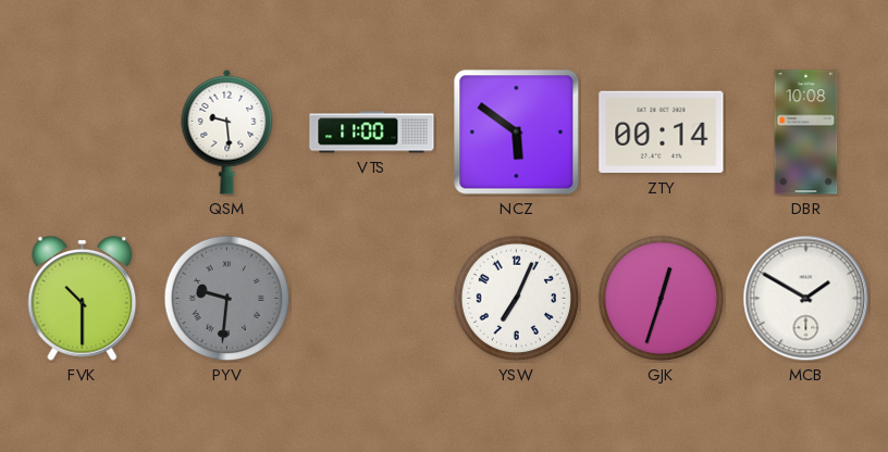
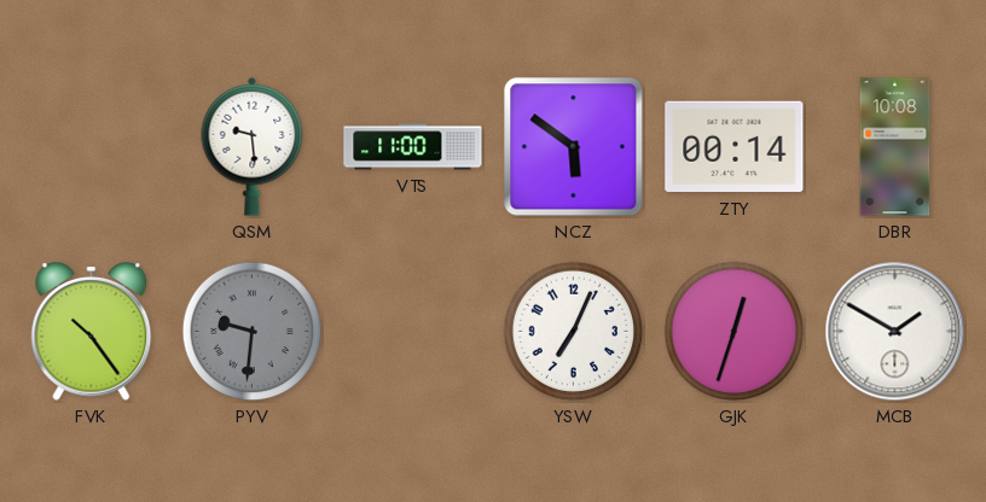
FVK: 10:30 -> 10:24 (92, 331)
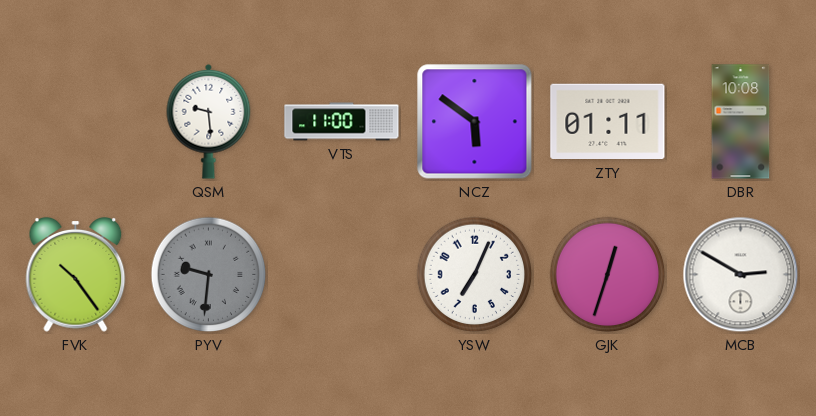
ZTY: 00:14 -> 01:11 (608, 122)
MCB: 1:50 -> 2:50 (741, 275)
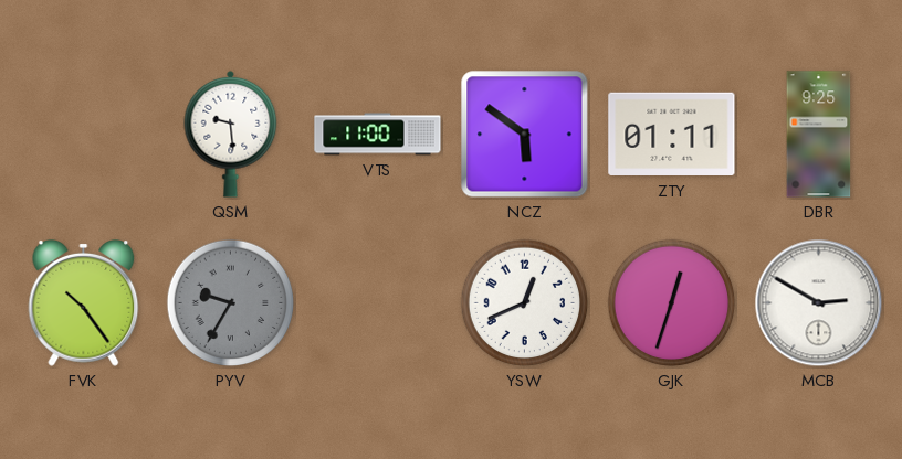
DBR: 10:08 -> 9:25 (819, 135)
PYV: 9:31 -> 9:35 (231, 303)
YSW: 7:04 -> 12:41 (525, 303)
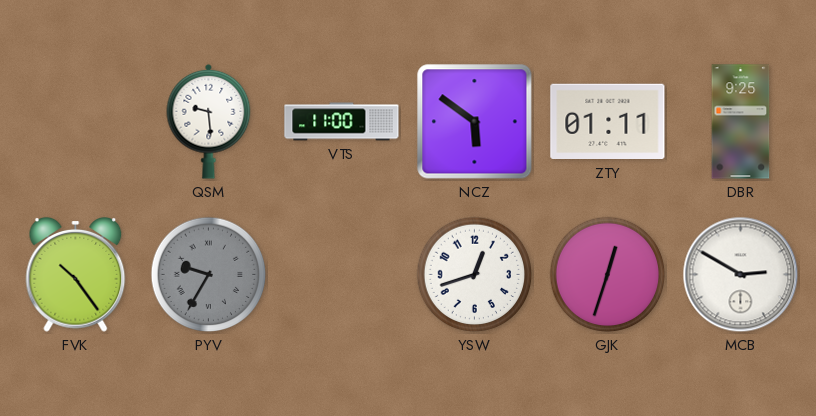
YSW: 12:41 -> 12:42 (475, 275)
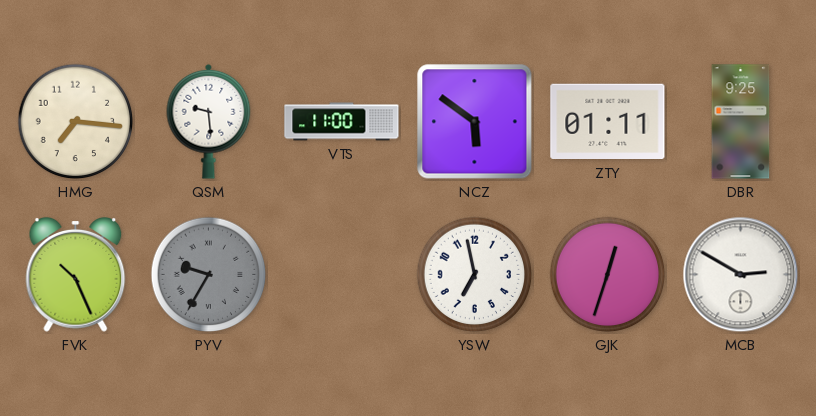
HMG: none -> 7:16 (76, 122)
FVK: 10:24 -> 10:26 (76, 274)
YSW: 12:42 -> 6:58 (475, 275)
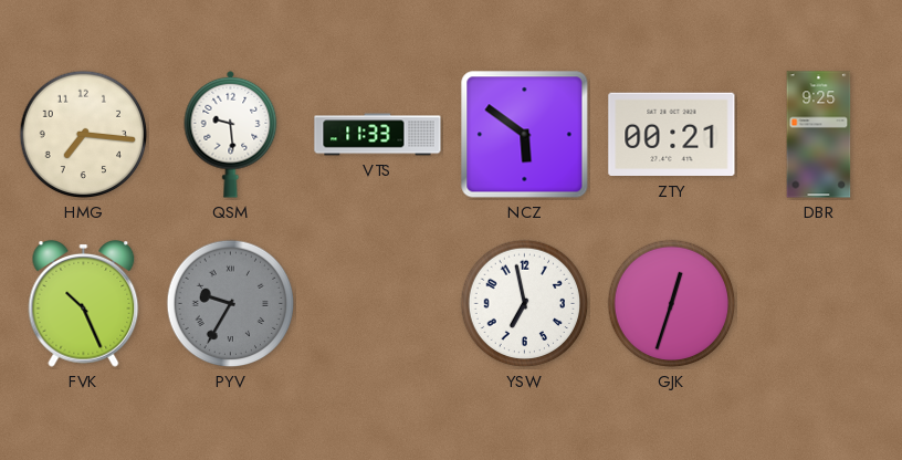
VTS: 11:00 -> 11:33 (378, 135)
ZTY: 01:11 -> 00:21 (672, 135)
MCB: 2:50 -> none (741, 275)
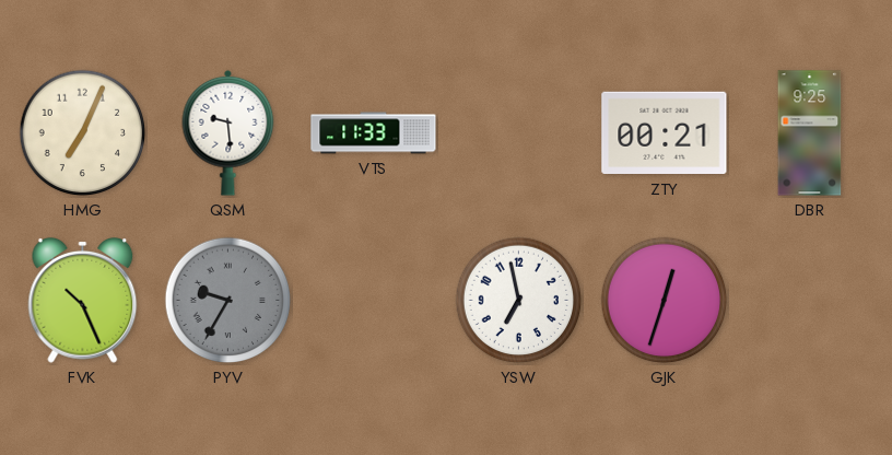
HMG: 7:16 -> 7:04 (83, 133)
NCZ: 5:51 -> none (525, 135)
